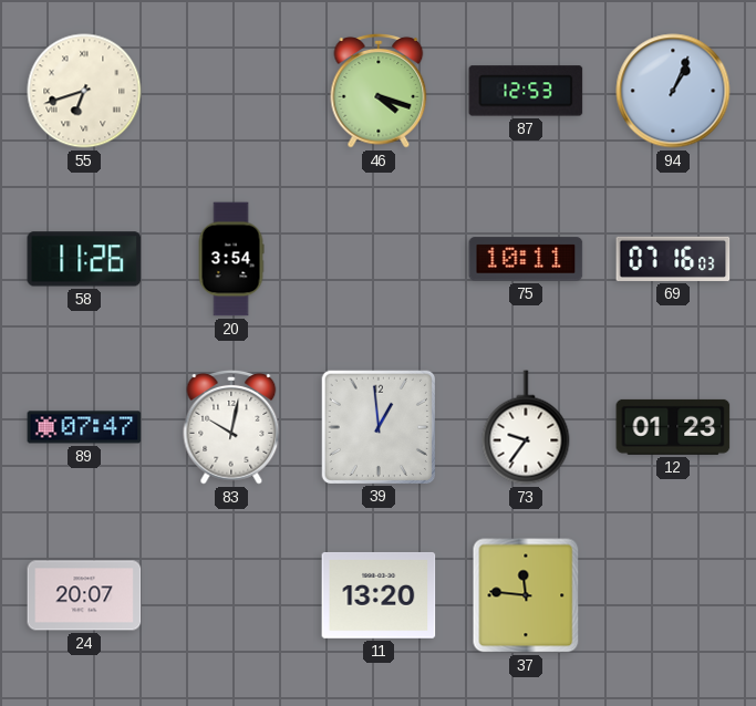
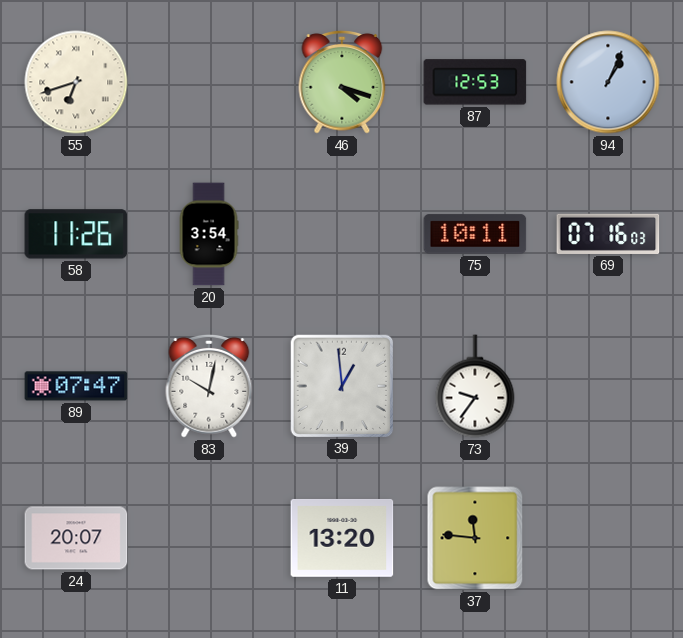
12: 01:23 -> none (673, 427)
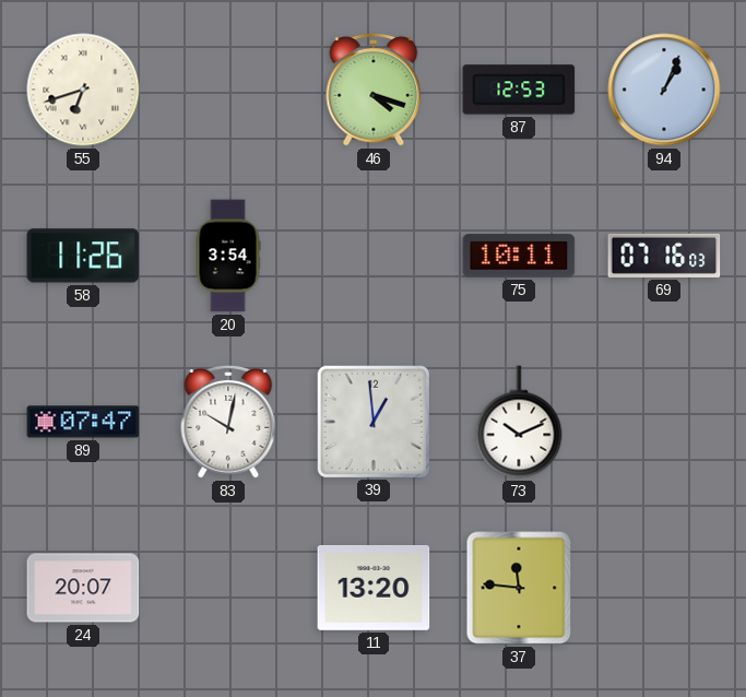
73: 9:36 -> 10:11 (519, 422)
